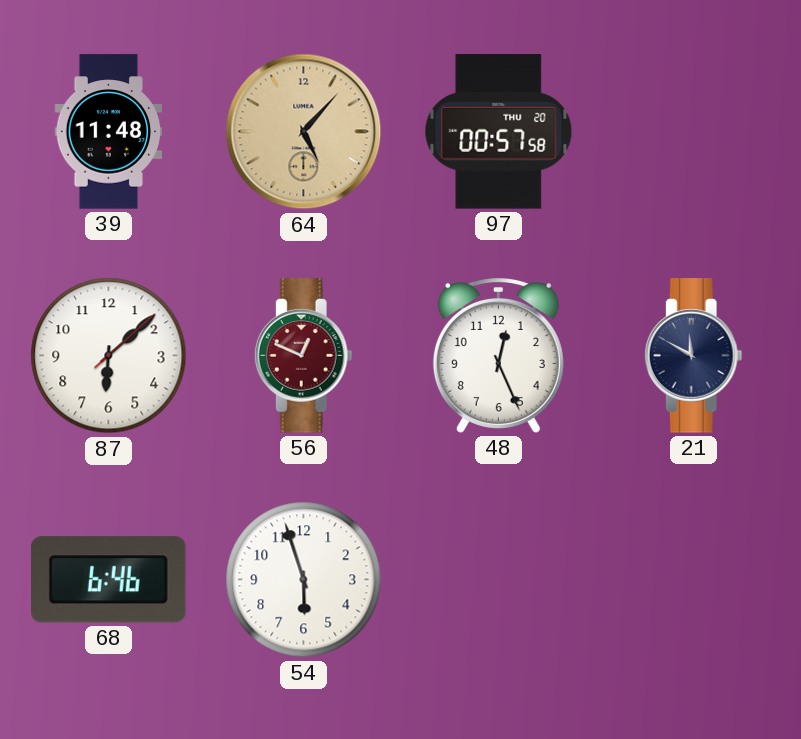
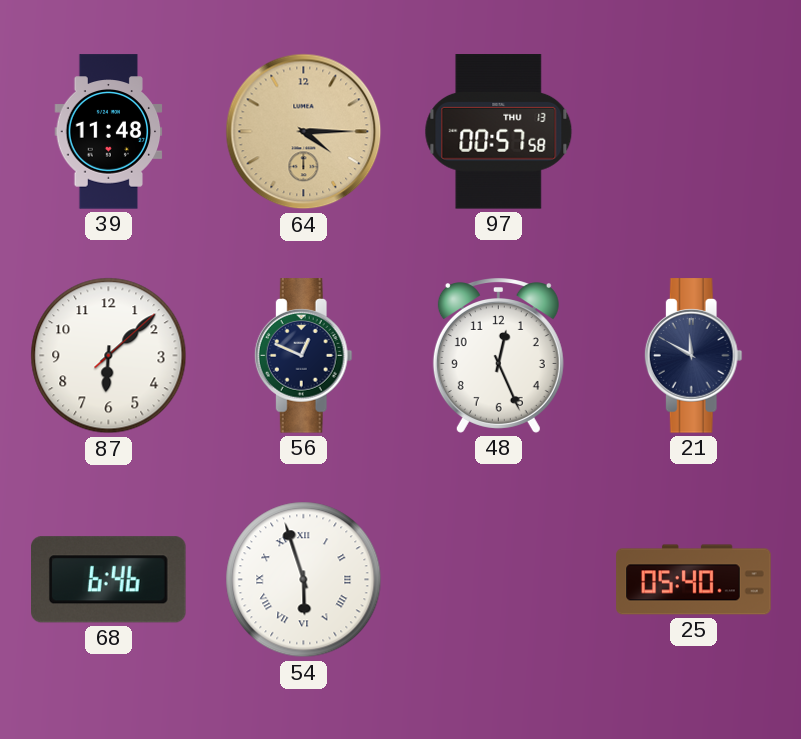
64: 5:07 -> 4:15 (304, 132)
97 date: THU 20 -> THU 13 (499, 132)
56 dial: burgundy -> navy (303, 356)
54 numerals: Arabic -> Roman (304, 580)
25: none -> 05:40 (694, 580)
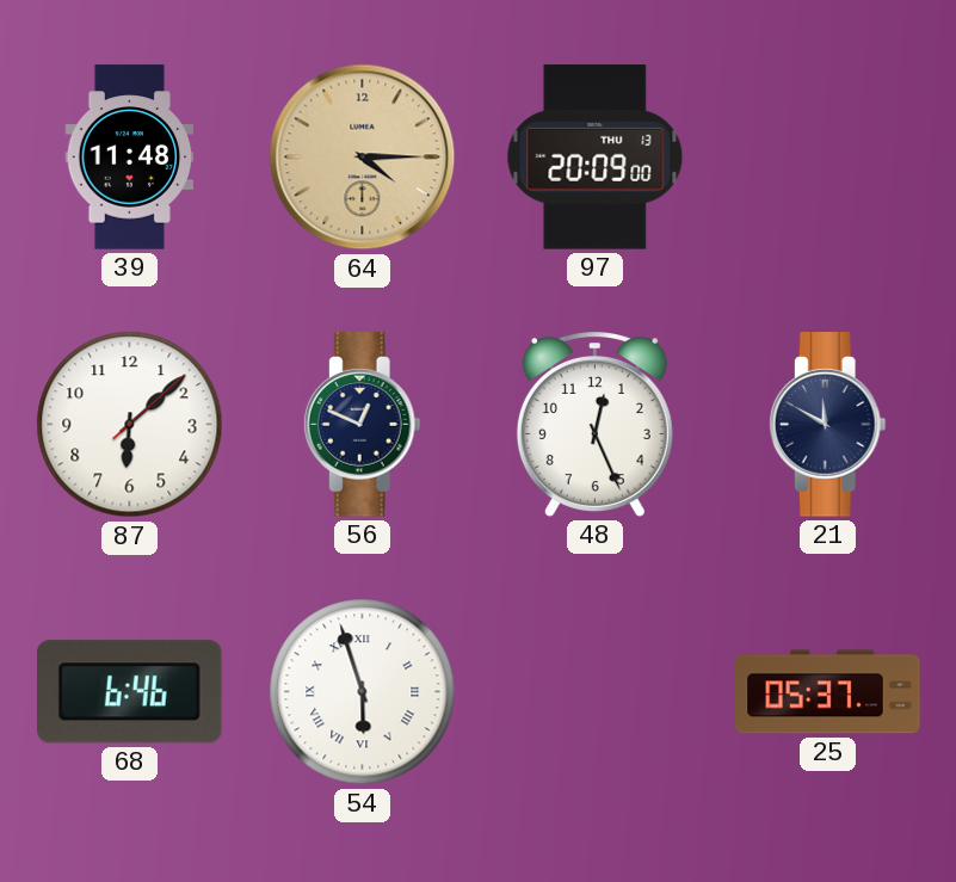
97: 00:57 -> 20:09 (596, 158)
25: 05:40 -> 05:37 (828, 692)
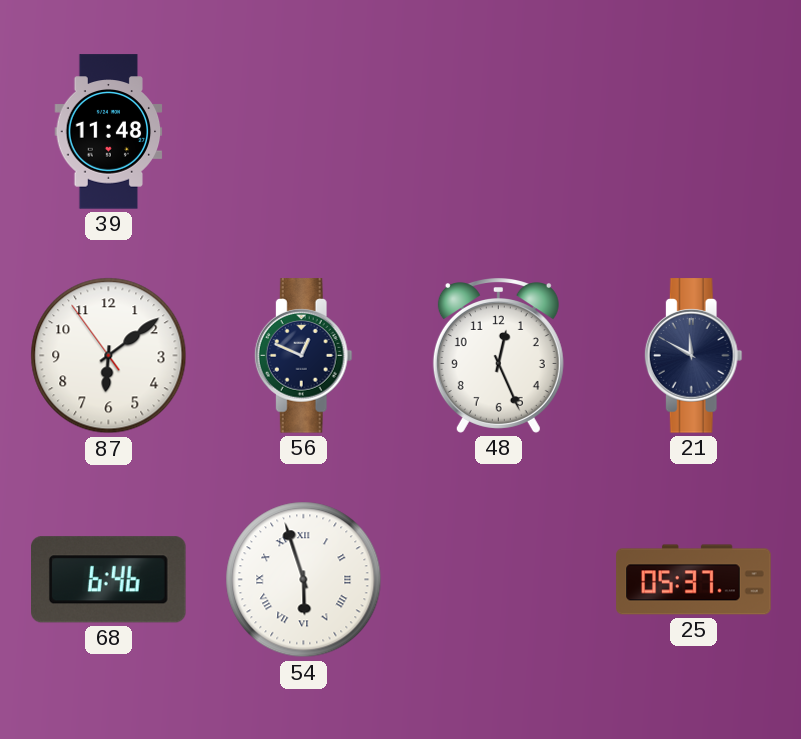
64: 4:15 -> none (363, 158)
97: 20:09 -> none (596, 158)
87: 6:08:08 -> 6:08:54 (109, 356)
